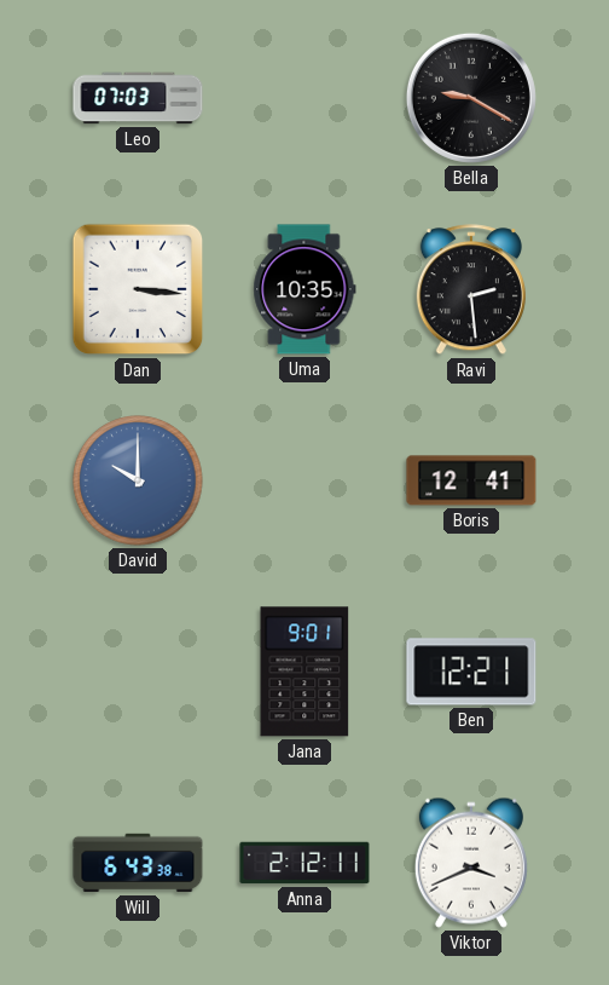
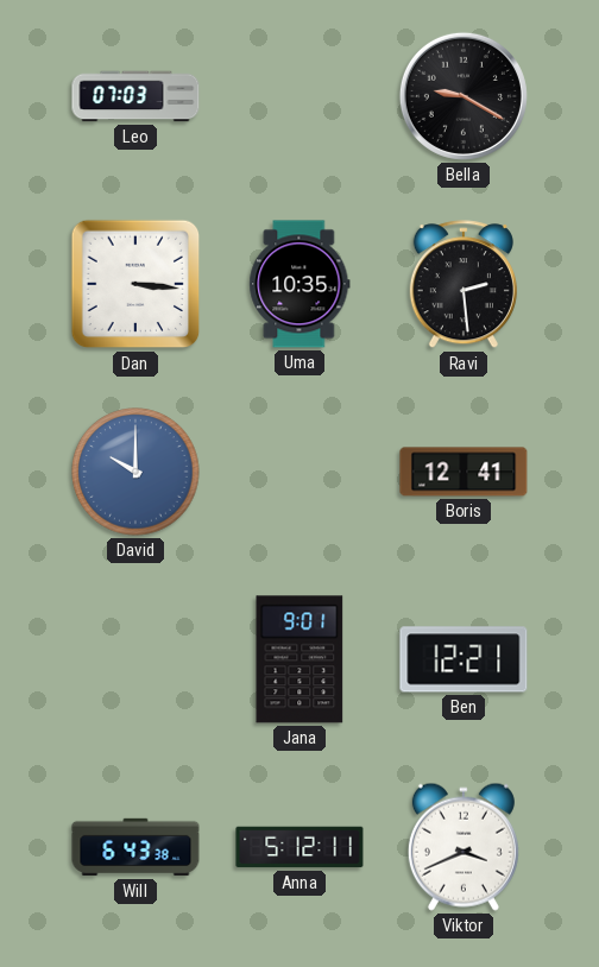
Anna: 2:12 -> 5:12 (299, 847)
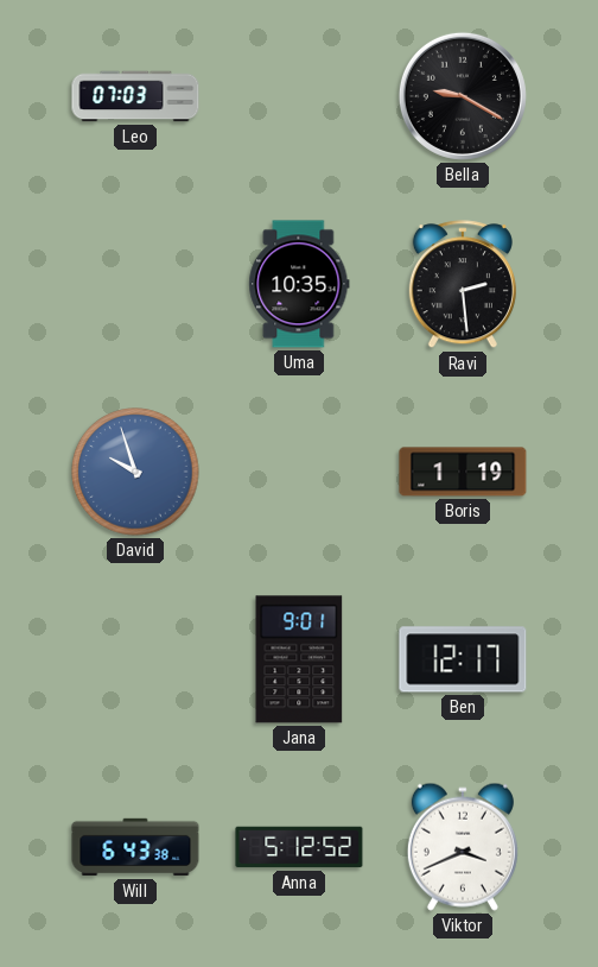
Dan: 3:16 -> none (135, 284)
David: 10:00 -> 9:57 (135, 472)
Boris: 12:41 -> 1:19 (463, 472)
Ben: 12:21 -> 12:17 (463, 659)
Anna: 5:12:11 -> 5:12:52 (299, 847)
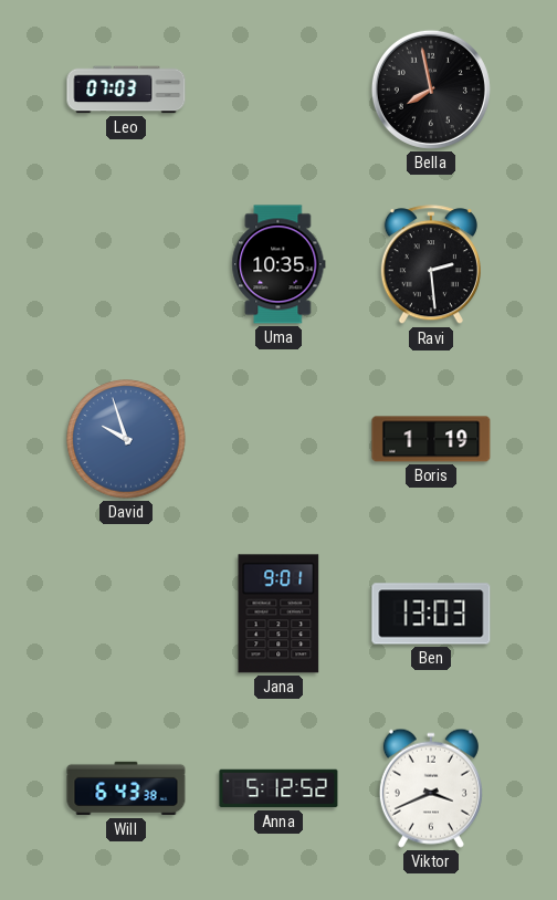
Bella: 9:20 -> 7:58 (431, 90)
Ben: 12:17 -> 13:03 (431, 614)
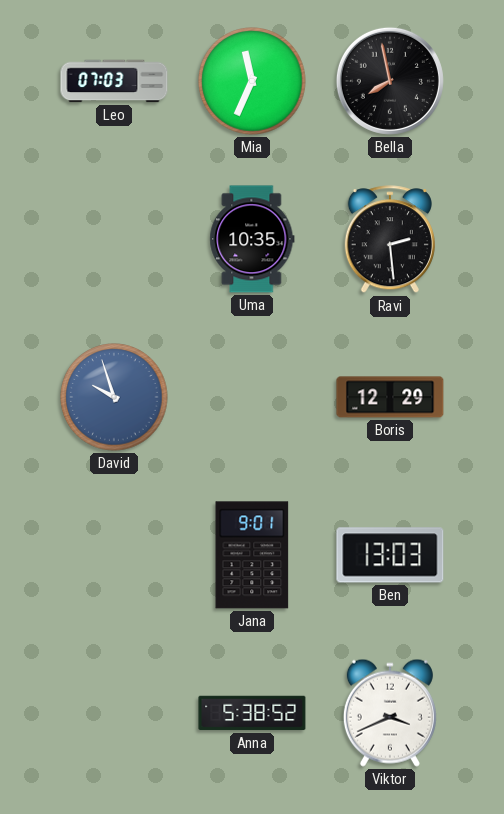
Mia: none -> 11:34 (252, 81)
Boris: 1:19 -> 12:29 (390, 397)
Will: 6:43 -> none (126, 788)
Anna: 5:12 -> 5:38 (252, 713)
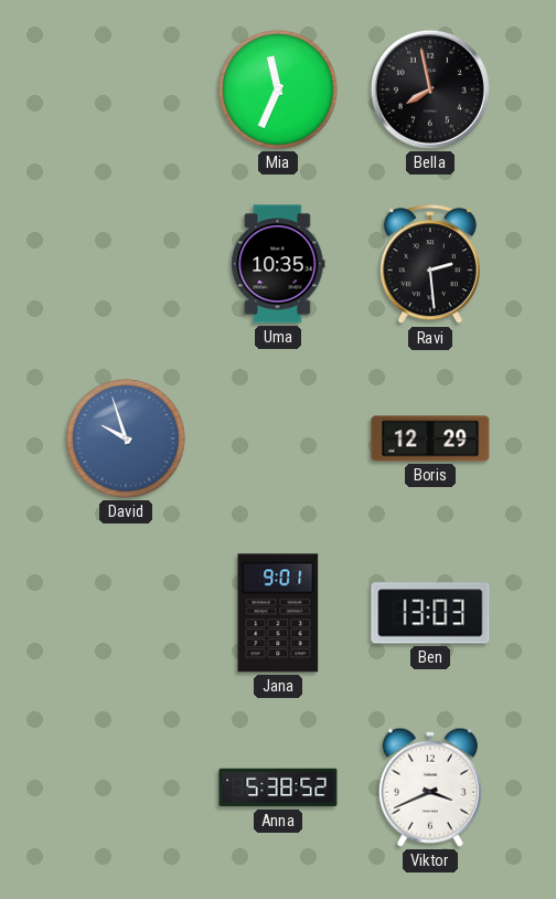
Leo: 07:03 -> none (114, 81)
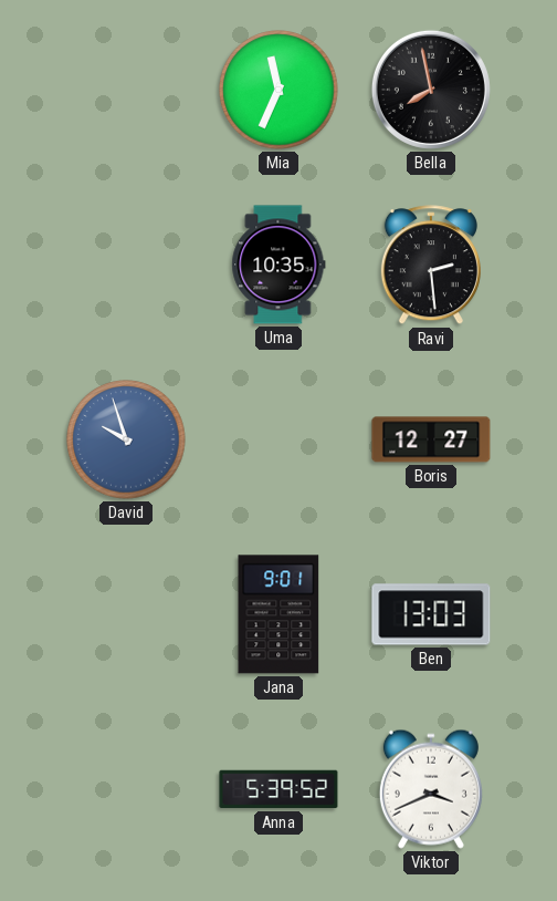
Boris: 12:29 -> 12:27 (431, 439)
Anna: 5:38 -> 5:39 (278, 789)
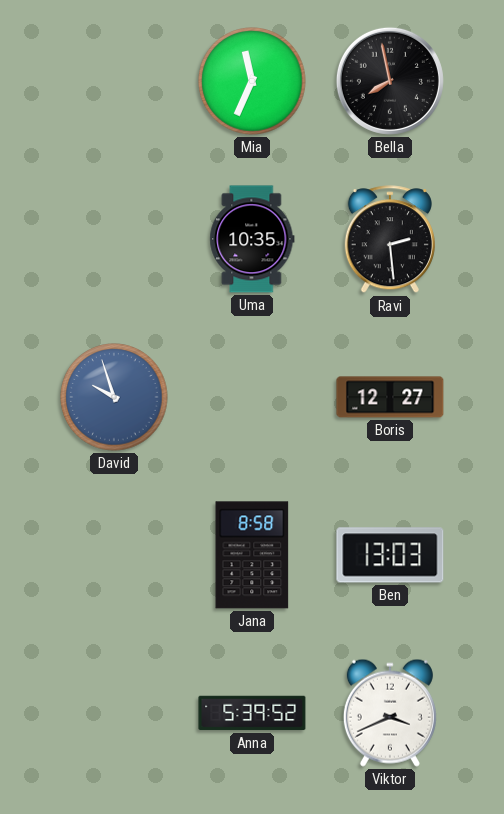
Jana: 9:01 -> 8:58 (252, 555)
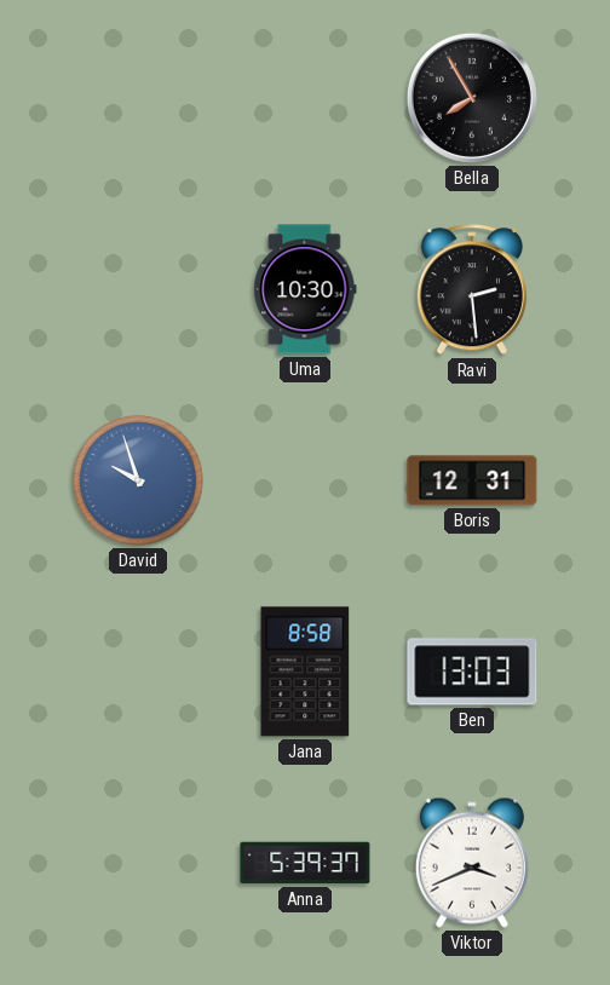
Mia: 11:34 -> none (252, 81)
Bella: 7:58 -> 7:55 (472, 98)
Uma: 10:35 -> 10:30 (305, 289)
Boris: 12:27 -> 12:31 (472, 480)
Anna: 5:39:52 -> 5:39:37 (305, 863)
